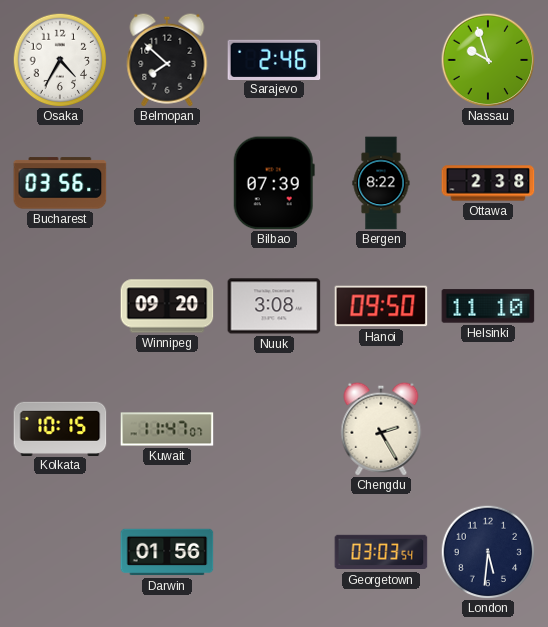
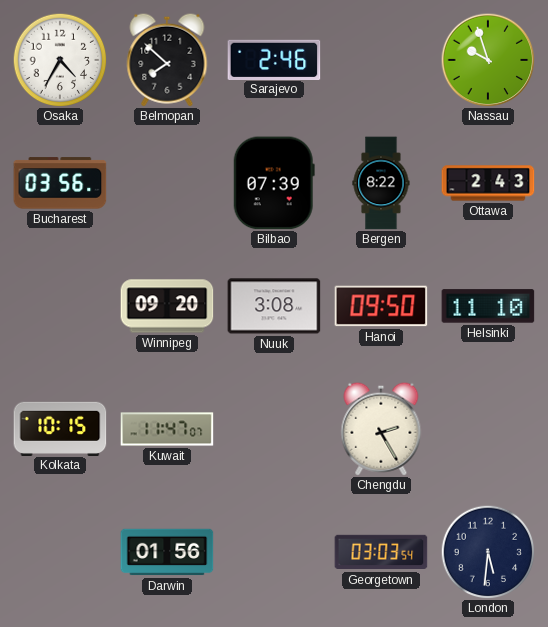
Ottawa: 2:38 -> 2:43 (488, 183)
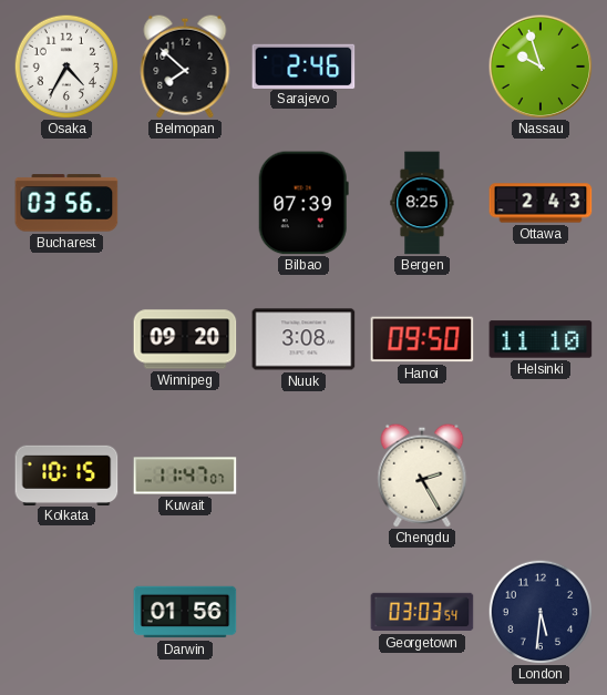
Bergen: 8:22 -> 8:25 (422, 203)
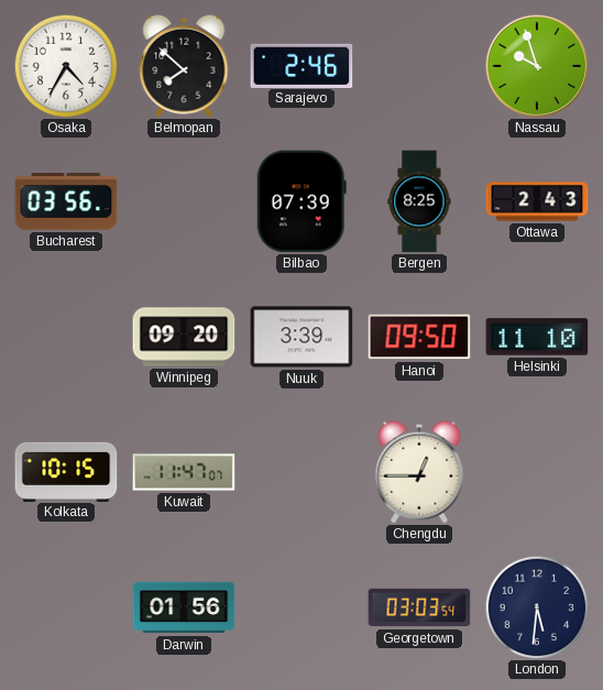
Nuuk: 3:08 -> 3:39 (301, 337)
Chengdu: 2:25 -> 12:45 (419, 472)
